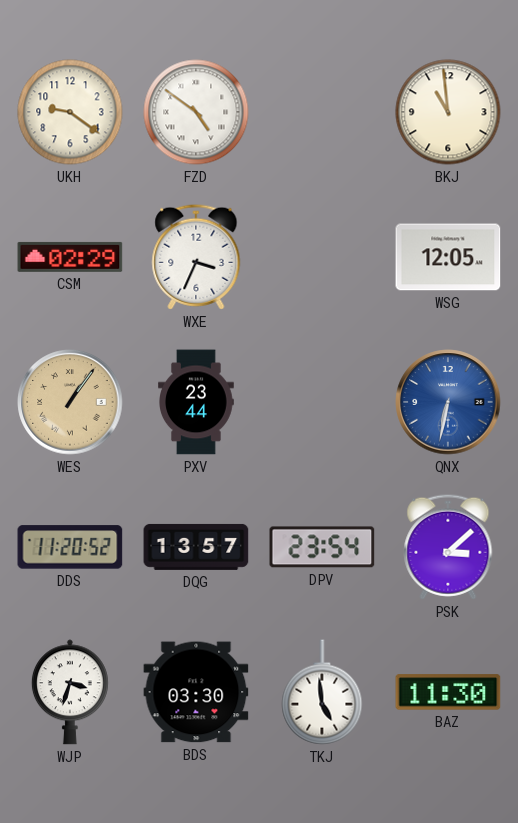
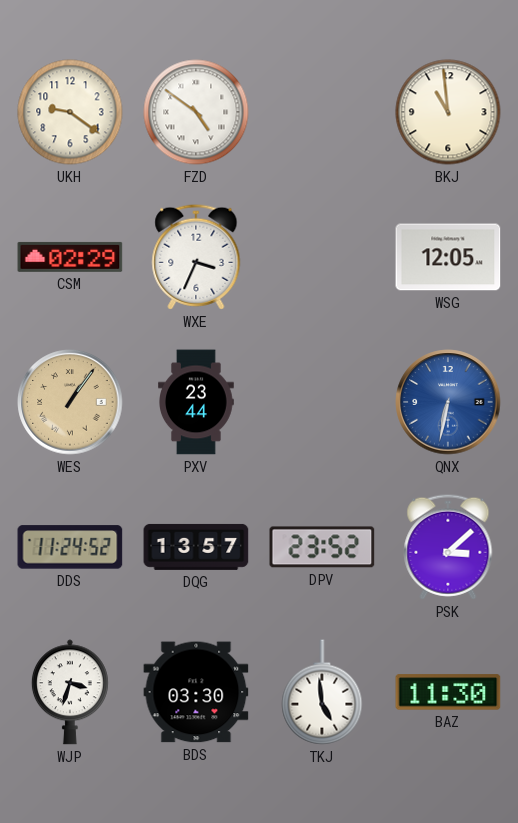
DDS: 11:20 -> 11:24 (70, 547)
DPV: 23:54 -> 23:52 (322, 547)
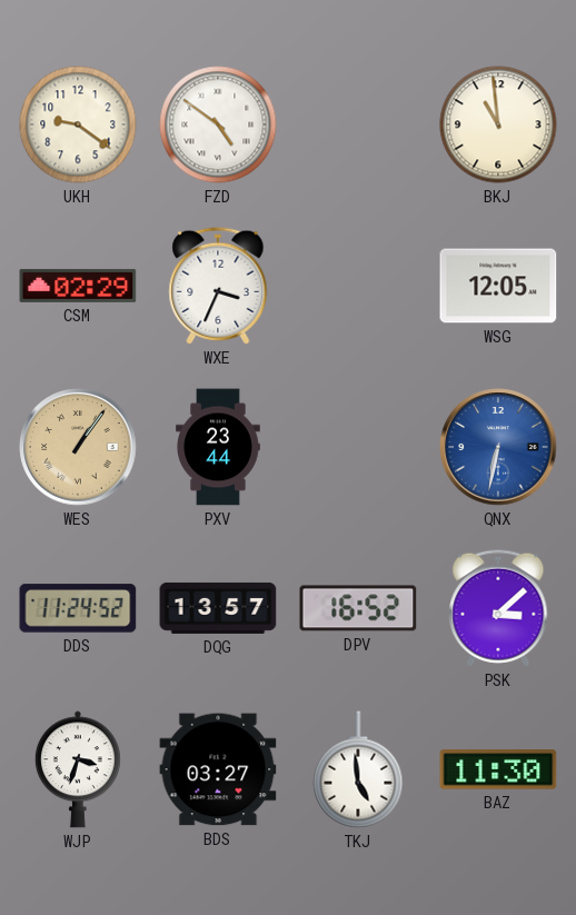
DPV: 23:52 -> 16:52 (358, 608)
BDS: 03:30 -> 03:27 (218, 769)
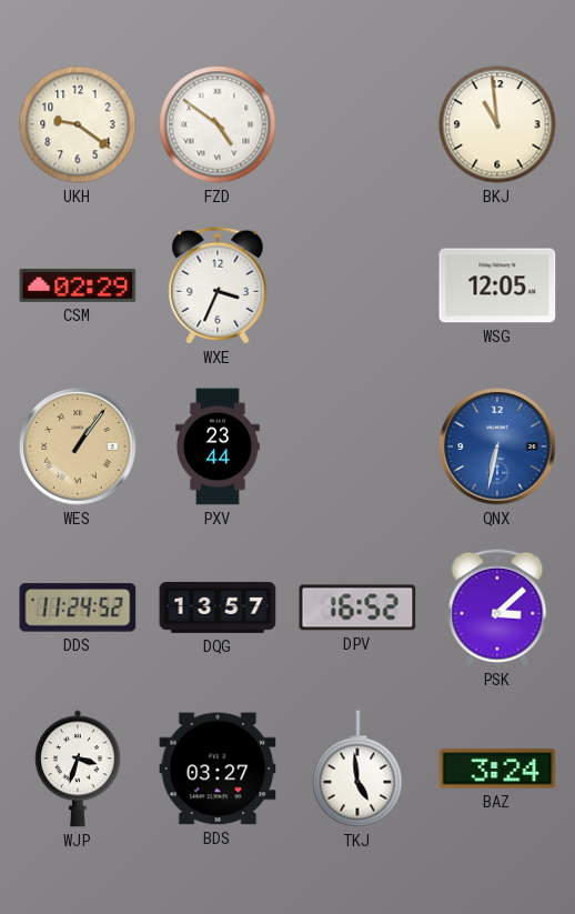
BAZ: 11:30 -> 3:24 (497, 769)
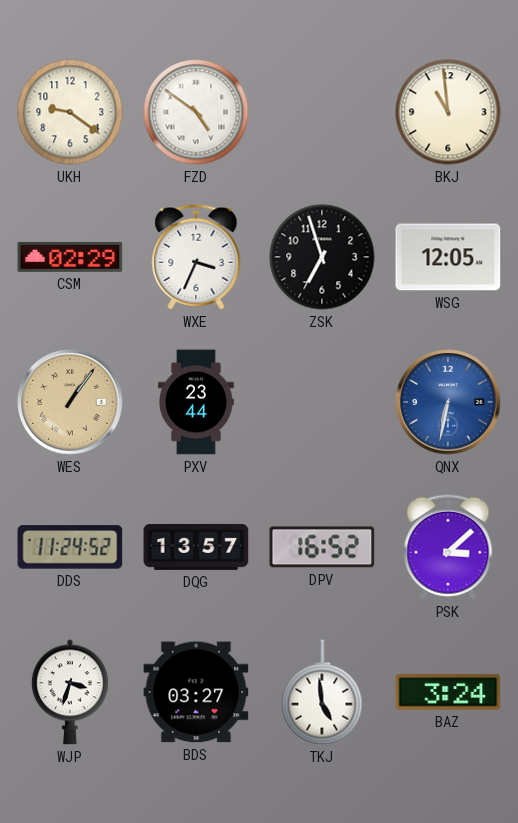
ZSK: none -> 6:57 (322, 257)
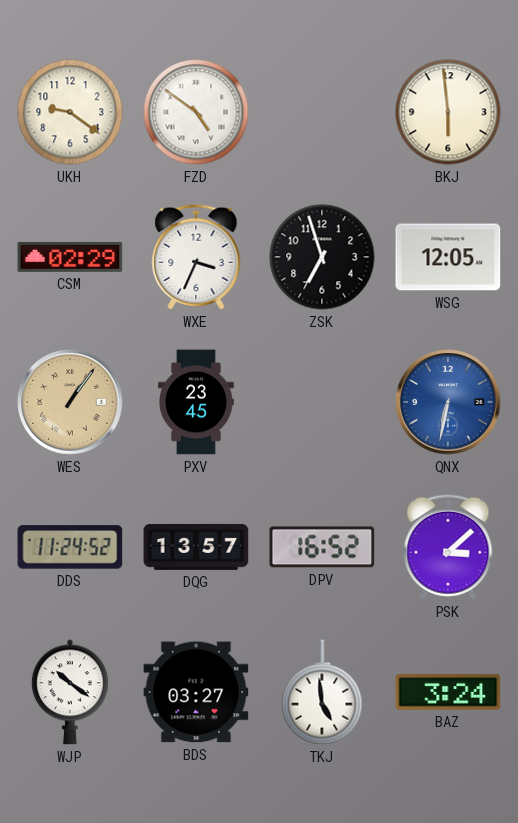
BKJ: 10:59 -> 5:59 (448, 112)
PXV: 23:44 -> 23:45 (197, 402)
WJP: 3:33 -> 10:21 (70, 692)
